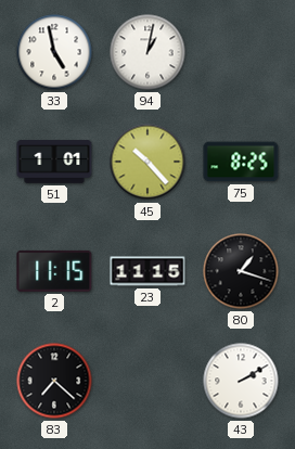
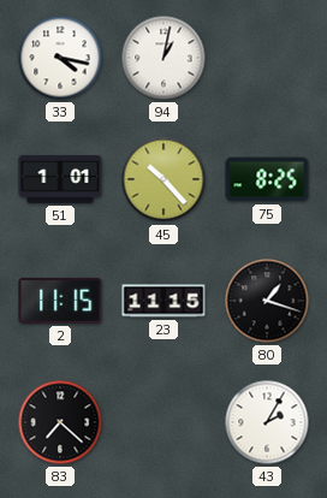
33: 4:58 -> 4:17 (60, 58)
43: 2:10 -> 2:05 (267, 422)
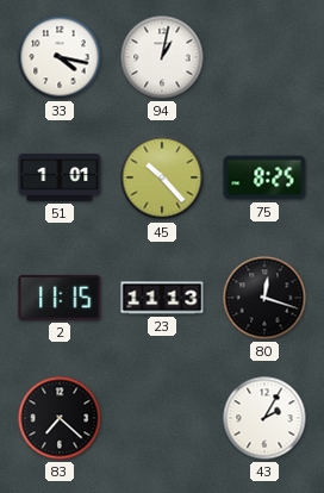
23: 11:15 -> 11:13 (162, 298)
80: 1:18 -> 12:18 (264, 298)
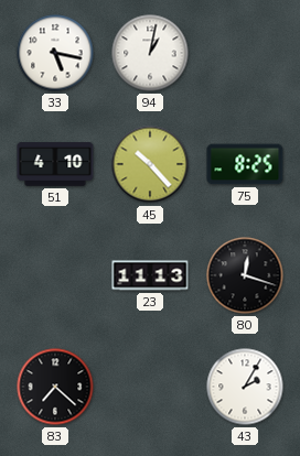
33: 4:17 -> 5:17 (55, 53)
51: 1:01 -> 4:10 (55, 164)
2: 11:15 -> none (60, 298)
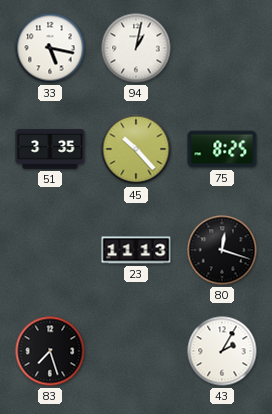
51: 4:10 -> 3:35 (50, 149)
83: 7:22 -> 7:27 (50, 351)
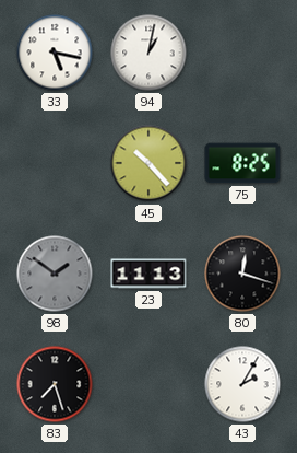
51: 3:35 -> none (50, 149)
98: none -> 1:51 (55, 274)
